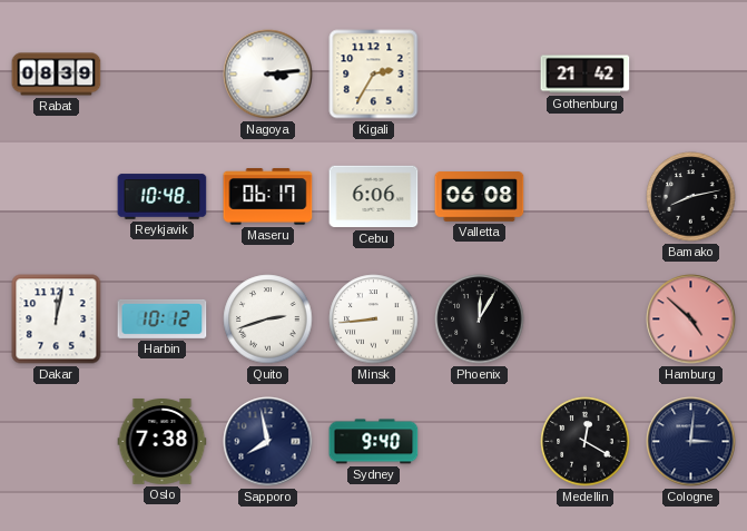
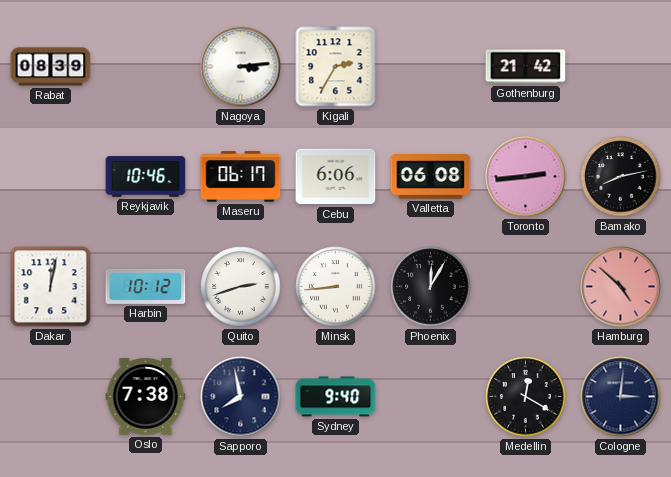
Reykjavik: 10:48 -> 10:46 (146, 177)
Toronto: none -> 2:44 (526, 177)
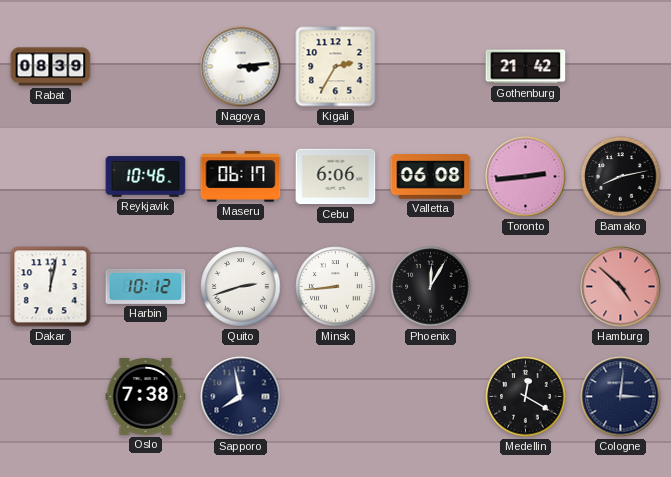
Sydney: 9:40 -> none (336, 397)
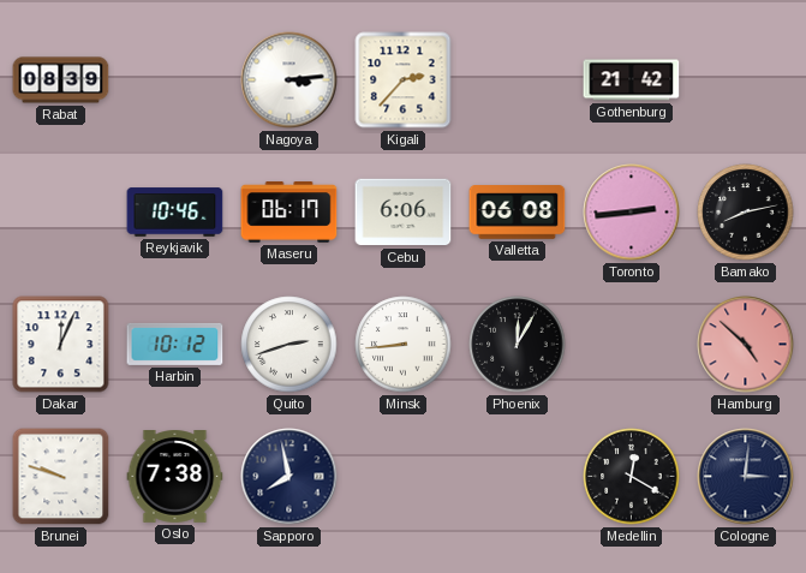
Kigali: 2:35 -> 2:37 (404, 80)
Dakar: 12:02 -> 12:04 (61, 345)
Brunei: none -> 9:48 (61, 477)
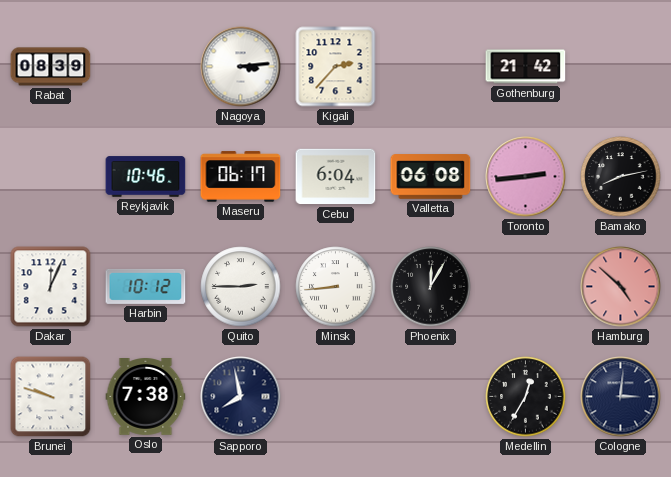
Cebu: 6:06 -> 6:04 (336, 177)
Quito: 2:42 -> 2:45 (241, 287)
Medellin: 12:20 -> 12:35 (526, 397)
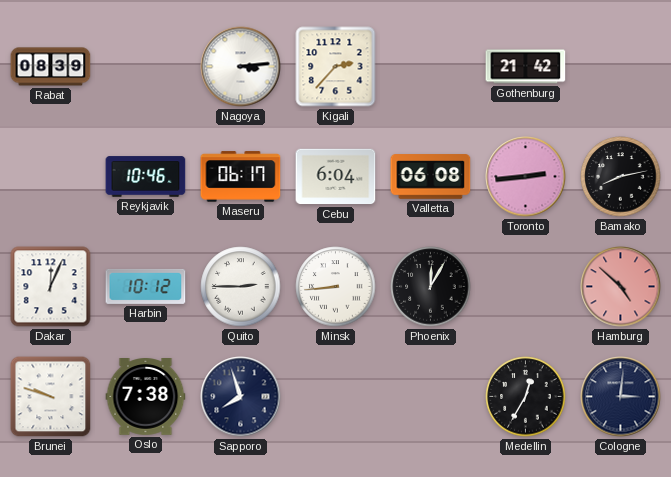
Sapporo: 7:58 -> 7:57 (241, 397)
